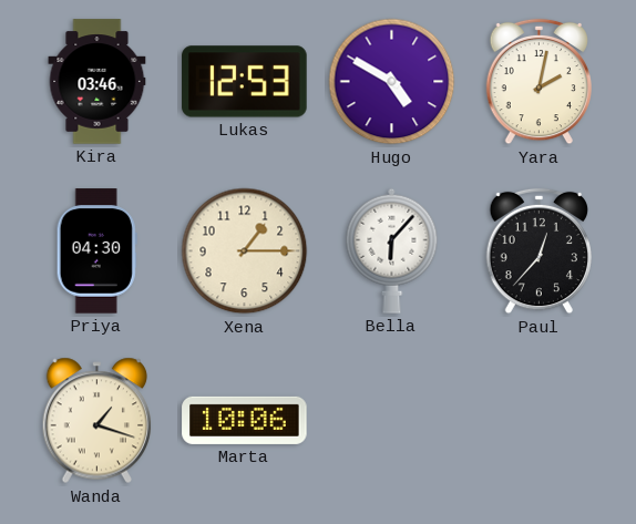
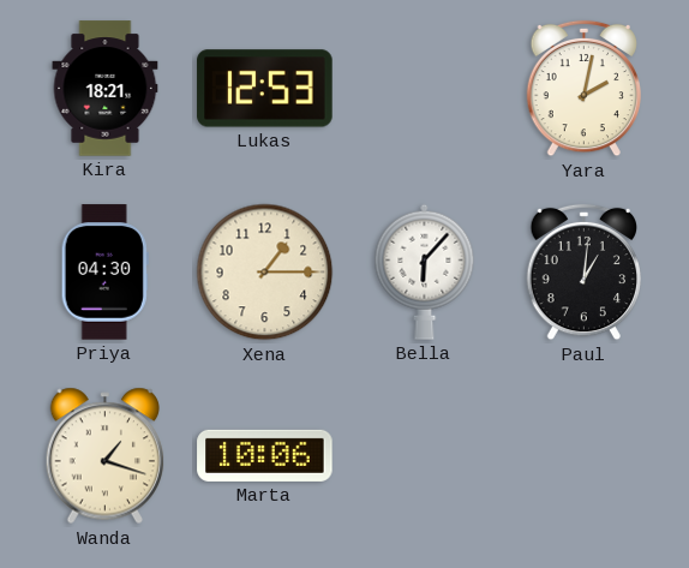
Kira: 03:46 -> 18:21 (106, 89)
Hugo: 4:50 -> none (392, 82)
Paul: 12:37 -> 1:01 (583, 273)
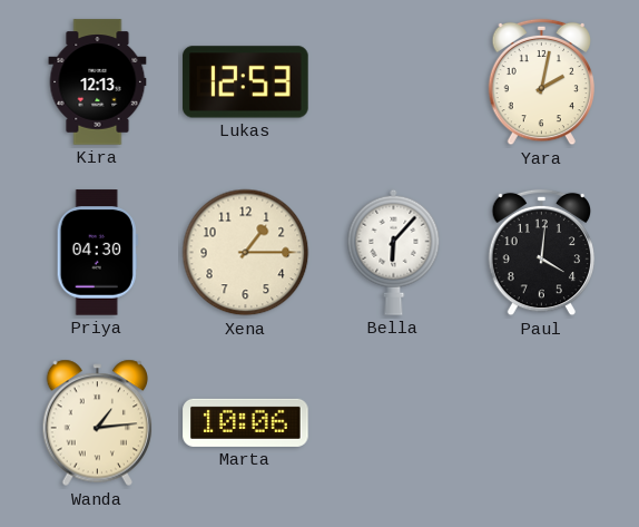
Kira: 18:21 -> 12:13 (98, 82)
Paul: 1:01 -> 4:01 (541, 253)
Wanda: 1:18 -> 1:14 (98, 423)
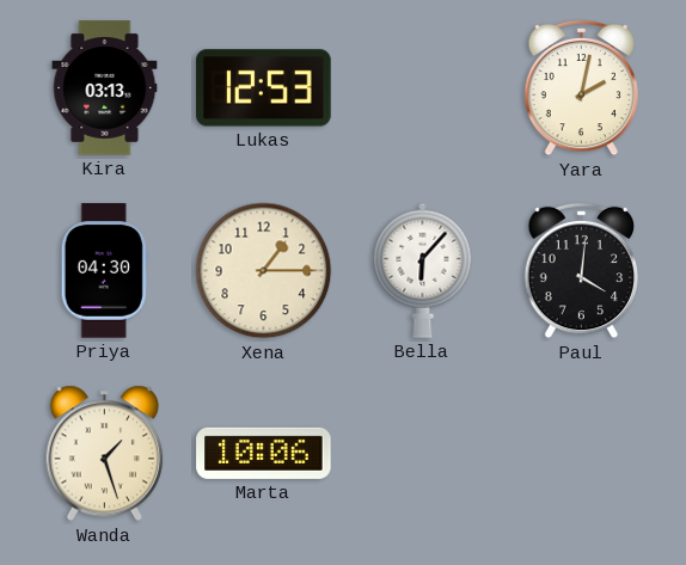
Kira: 12:13 -> 03:13 (105, 88)
Wanda: 1:14 -> 1:27 (105, 454)
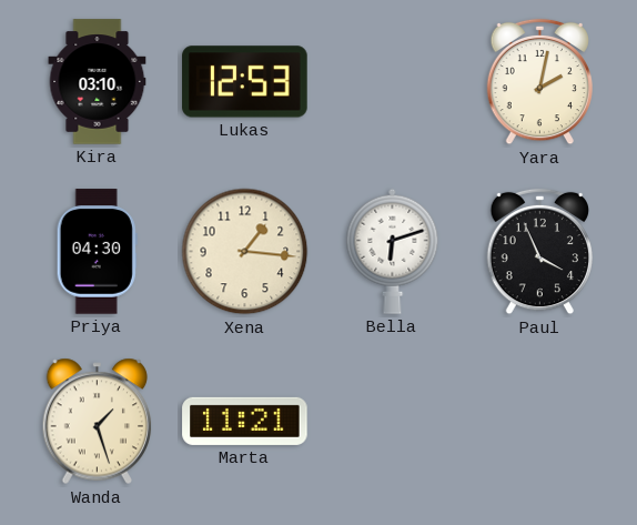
Kira: 03:13 -> 03:10 (98, 82)
Xena: 1:15 -> 1:16 (245, 252)
Bella: 6:07 -> 6:12 (393, 251)
Paul: 4:01 -> 3:56 (539, 252)
Marta: 10:06 -> 11:21 (245, 421)
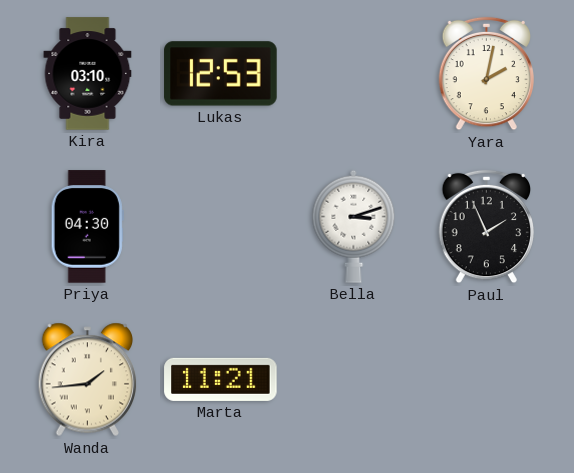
Xena: 1:16 -> none (245, 252)
Bella: 6:12 -> 3:12 (354, 226)
Paul: 3:56 -> 1:56 (486, 227)
Wanda: 1:27 -> 1:44 (88, 380)
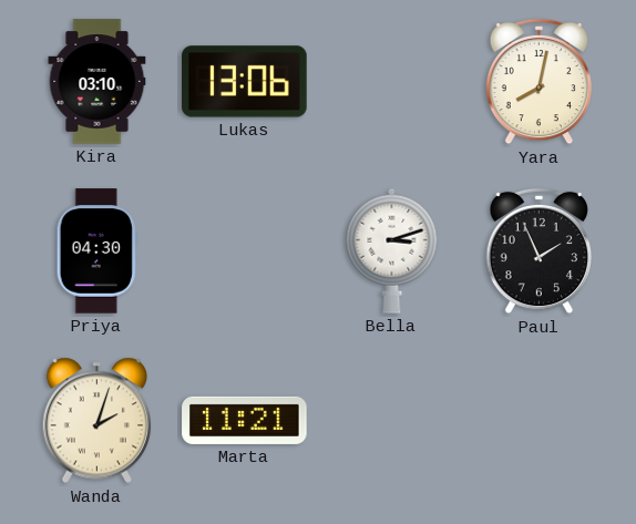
Lukas: 12:53 -> 13:06 (245, 82)
Yara: 2:02 -> 8:02 (538, 82)
Wanda: 1:44 -> 2:03 (98, 421)
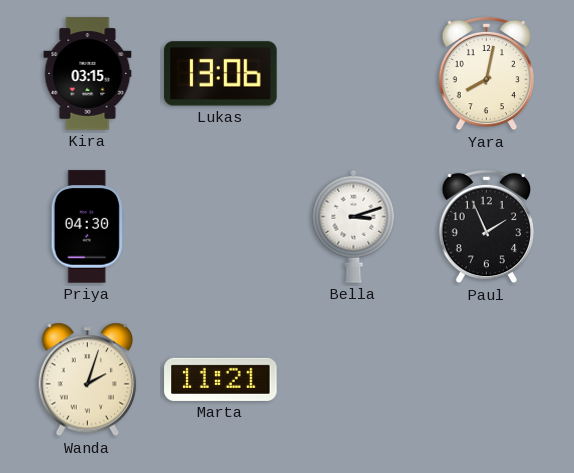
Kira: 03:10 -> 03:15 (88, 74)
